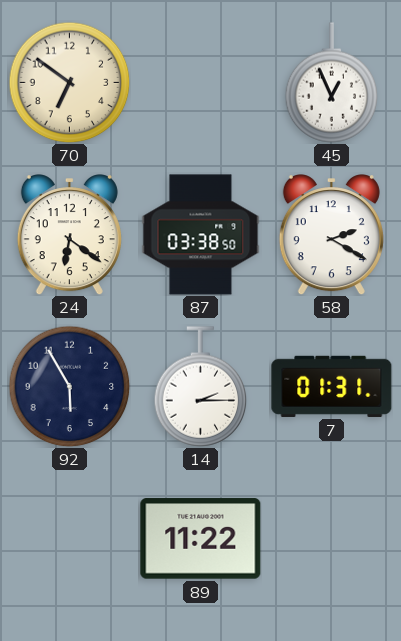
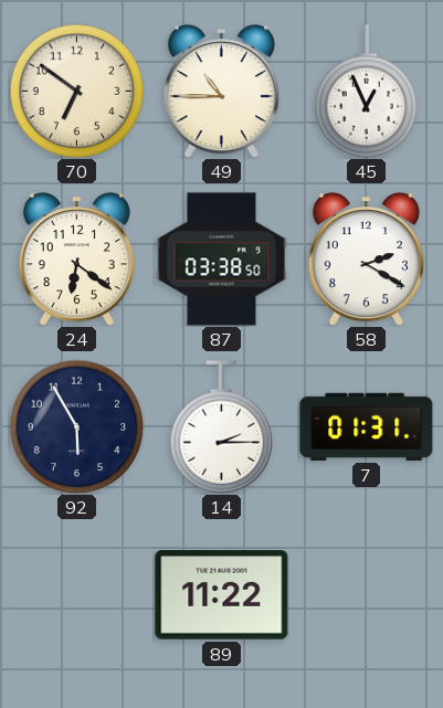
49: none -> 10:45 (221, 92)
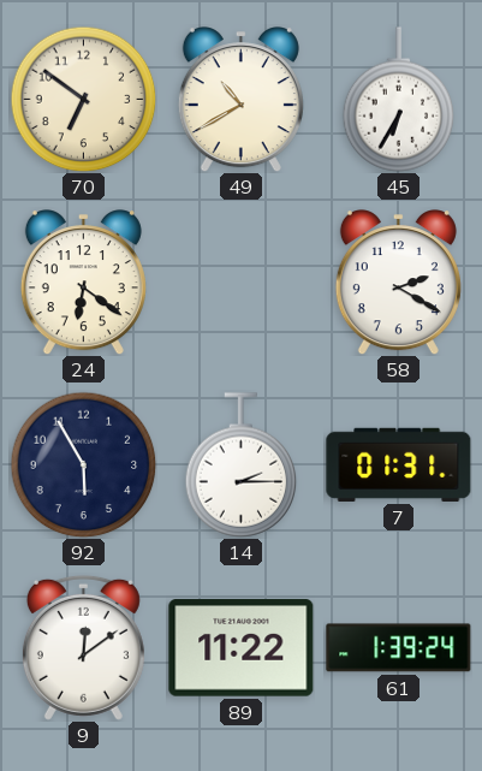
49: 10:45 -> 10:40 (240, 100)
45: 12:56 -> 6:35 (399, 100)
87: 03:38 -> none (222, 260)
9: none -> 12:09 (83, 647)
61: none -> 1:39 (399, 648)
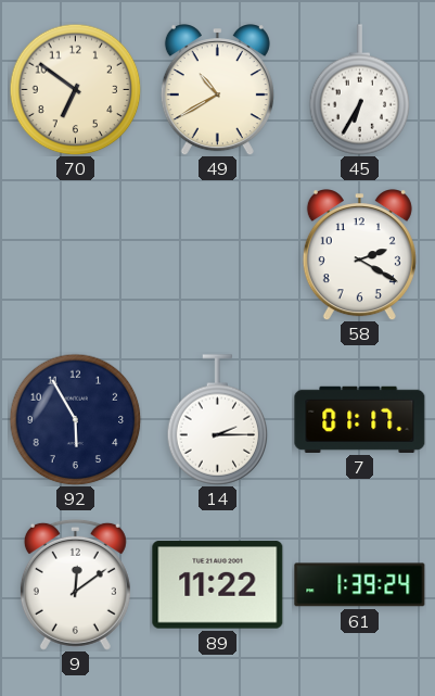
24: 6:21 -> none (83, 283)
7: 01:31 -> 01:17 (360, 419)
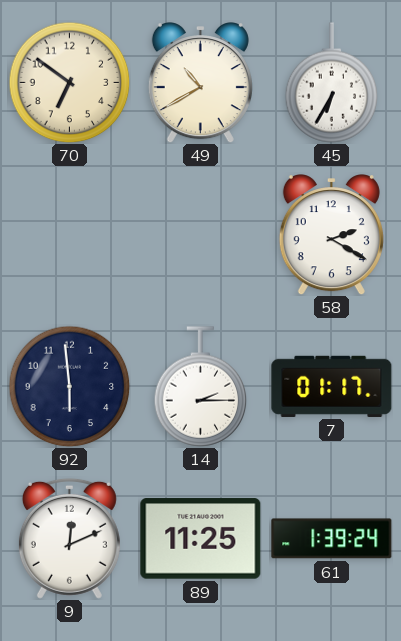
92: 5:55 -> 5:59 (69, 386)
9: 12:09 -> 12:11 (69, 538)
89: 11:22 -> 11:25 (201, 539)
